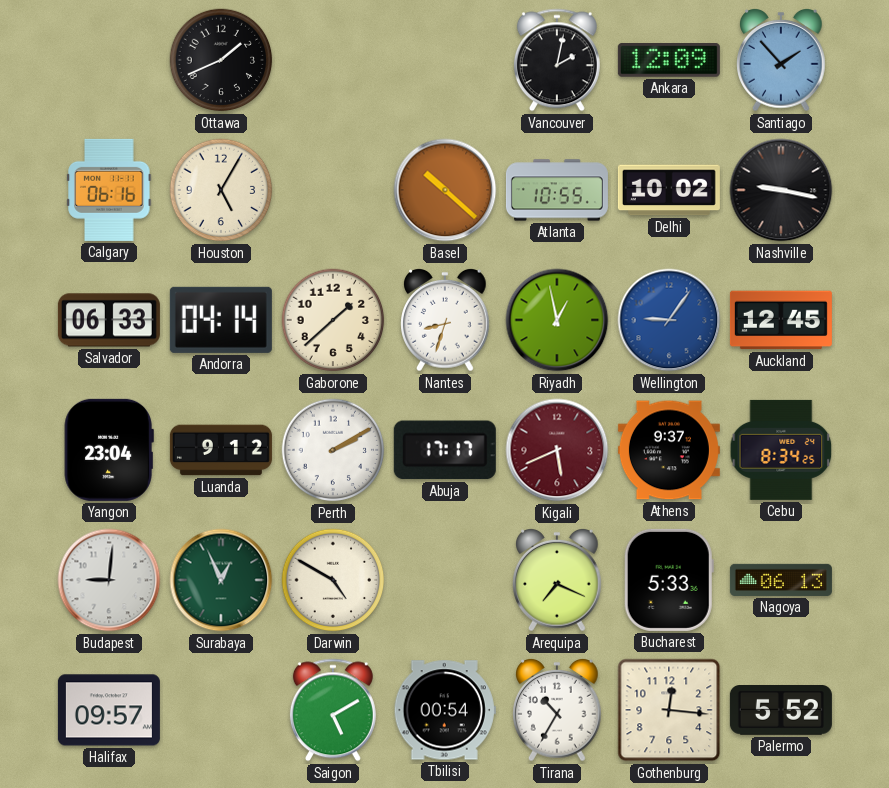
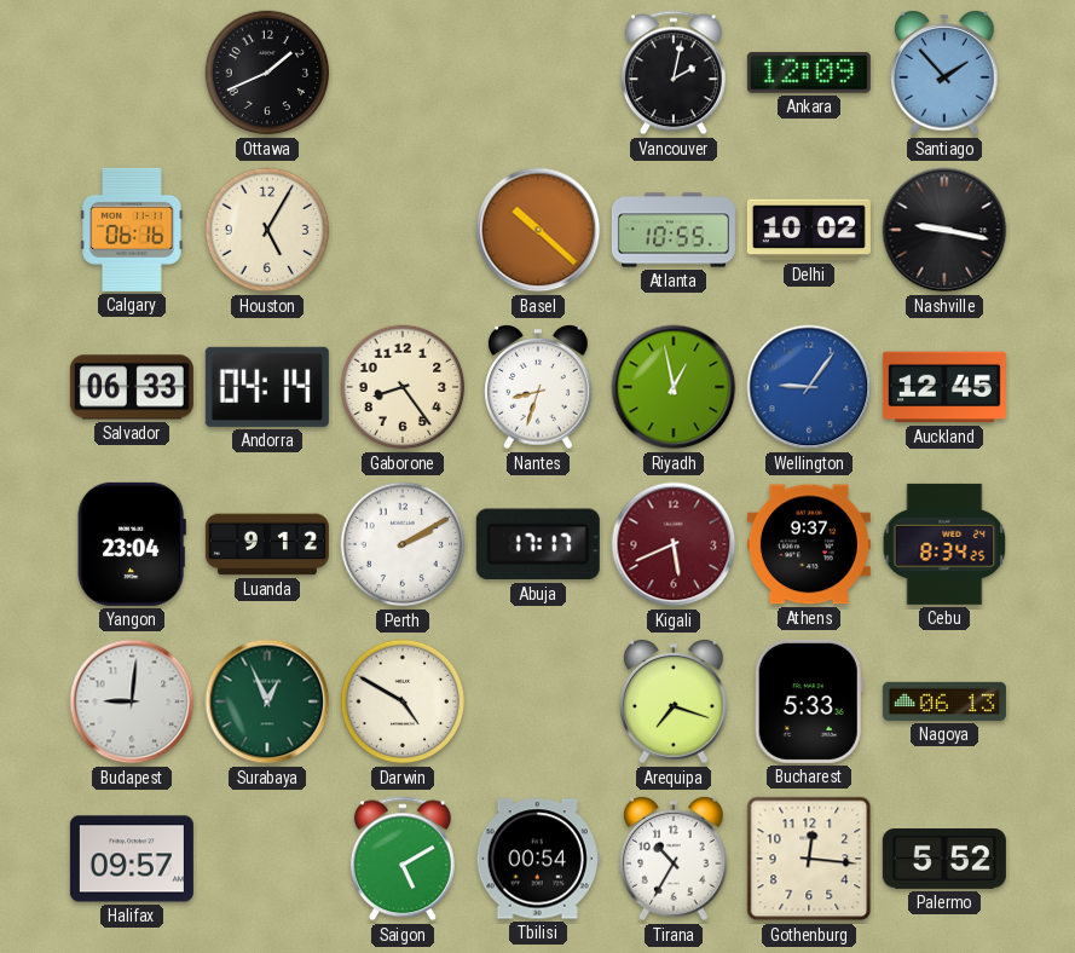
Gaborone: 1:38 -> 8:24 (403, 387)
Arequipa: 7:19 -> 7:18 (674, 703)
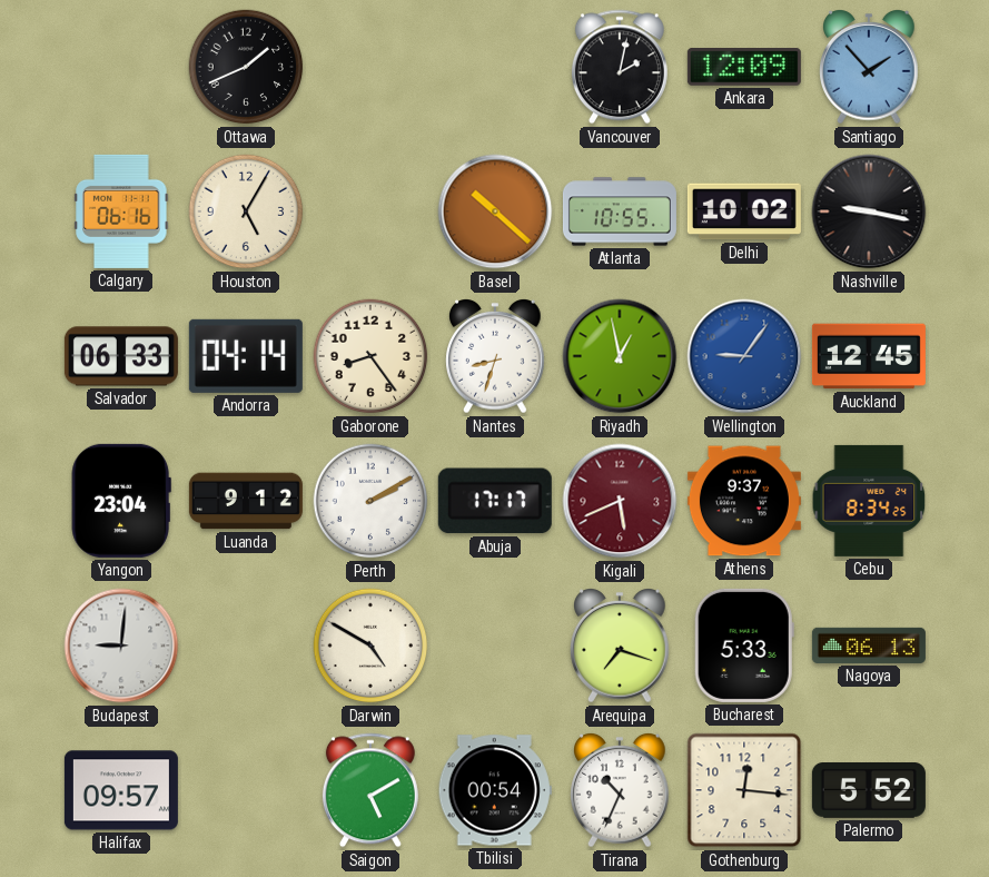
Surabaya: 12:56 -> none (267, 701)
Tirana: 10:35 -> 10:34 (620, 791)
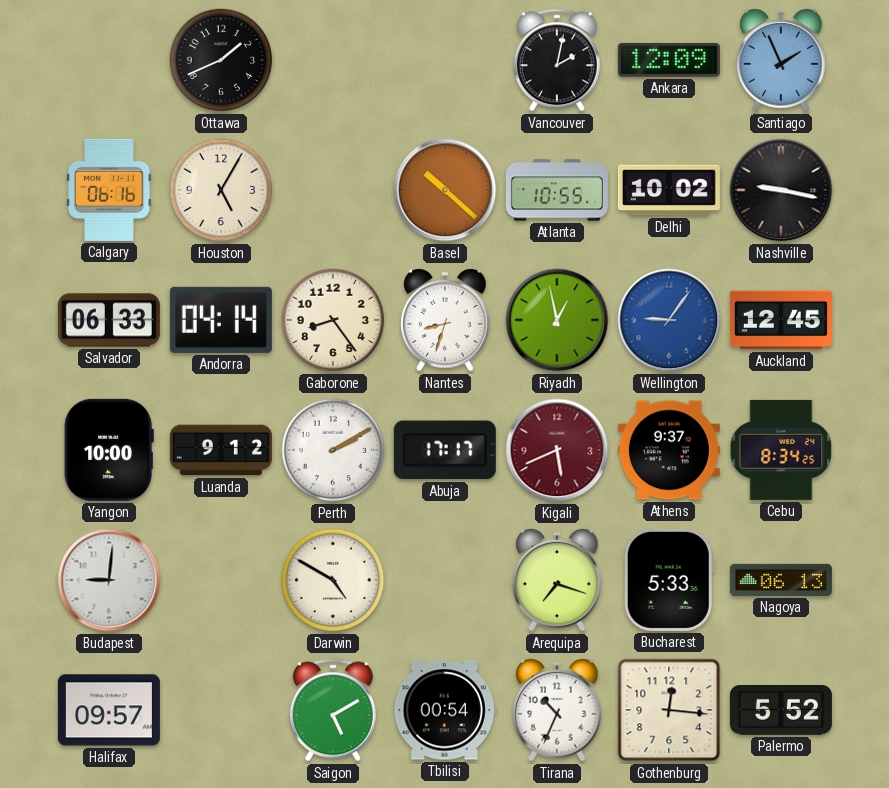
Santiago: 1:53 -> 1:56 (781, 61)
Yangon: 23:04 -> 10:00 (109, 450)
